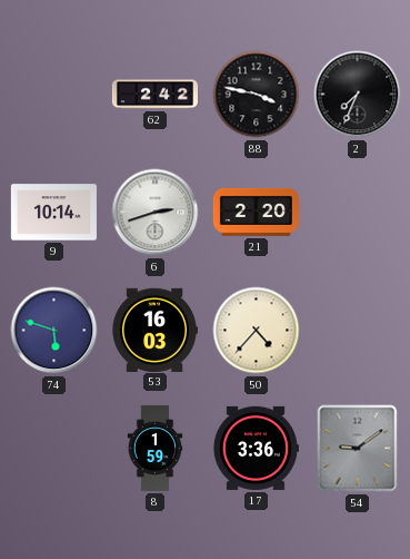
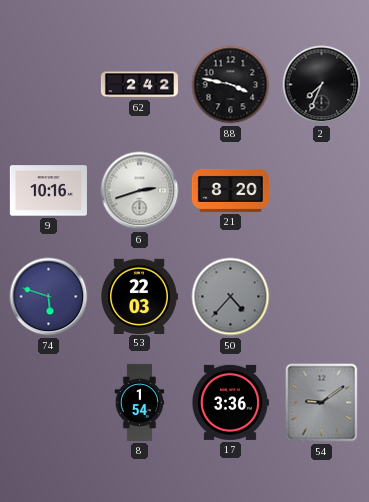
9: 10:14 -> 10:16 (48, 191)
21: 2:20 -> 8:20 (230, 190)
53: 16:03 -> 22:03 (139, 296)
50 dial: cream -> grey (231, 297)
8: 1:59 -> 1:54 (140, 402)
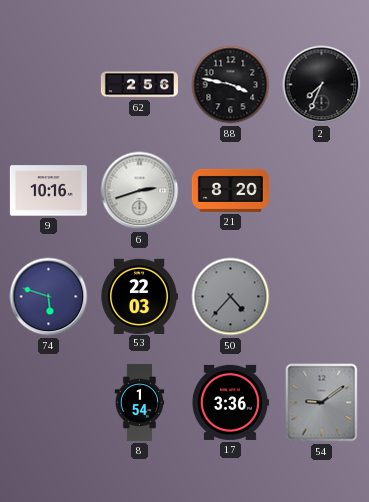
62: 2:42 -> 2:56 (139, 85)
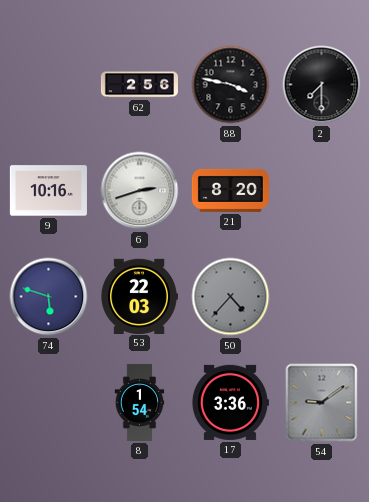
2: 7:34 -> 7:30 (322, 85)
